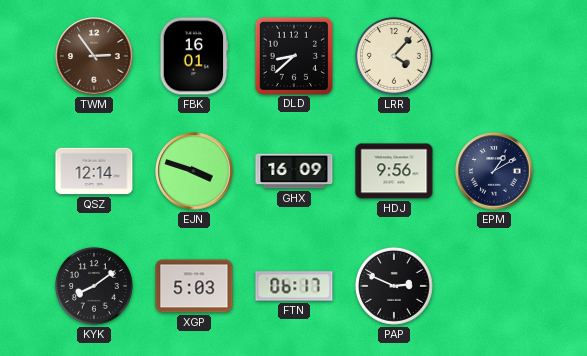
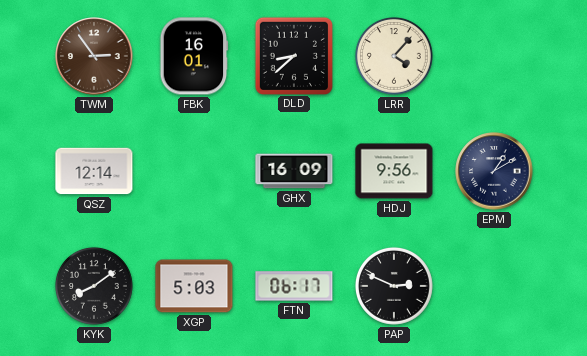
EJN: 3:48 -> none (194, 171)
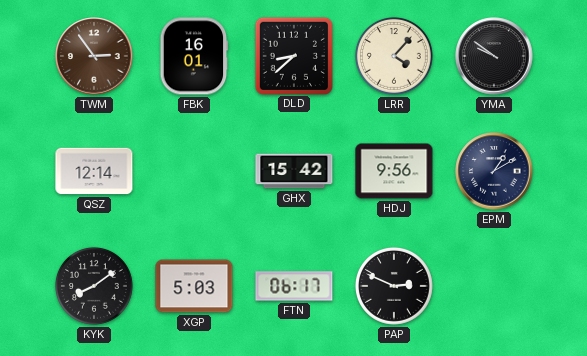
YMA: none -> 9:51 (494, 56)
GHX: 16:09 -> 15:42 (294, 171)
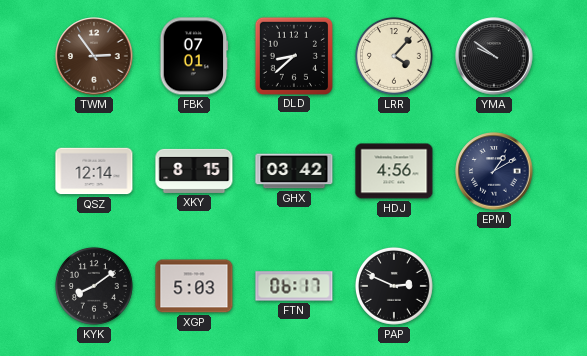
FBK: 16:01 -> 07:01 (194, 56)
XKY: none -> 8:15 (194, 171)
GHX: 15:42 -> 03:42 (294, 171)
HDJ: 9:56 -> 4:56 (394, 171)
